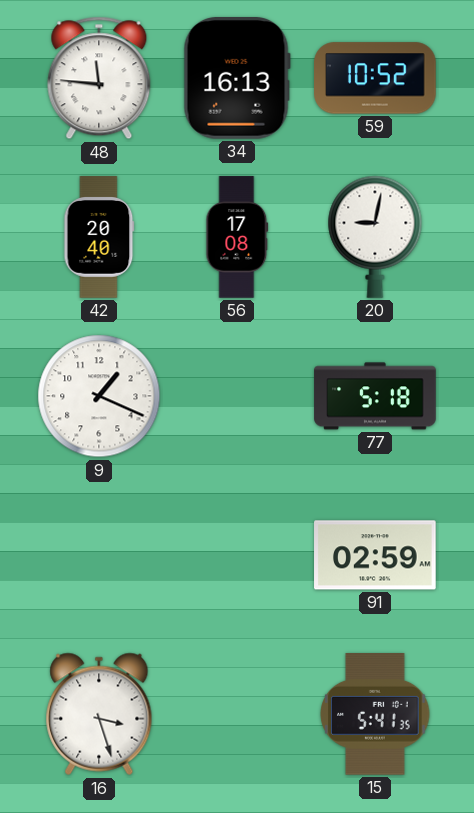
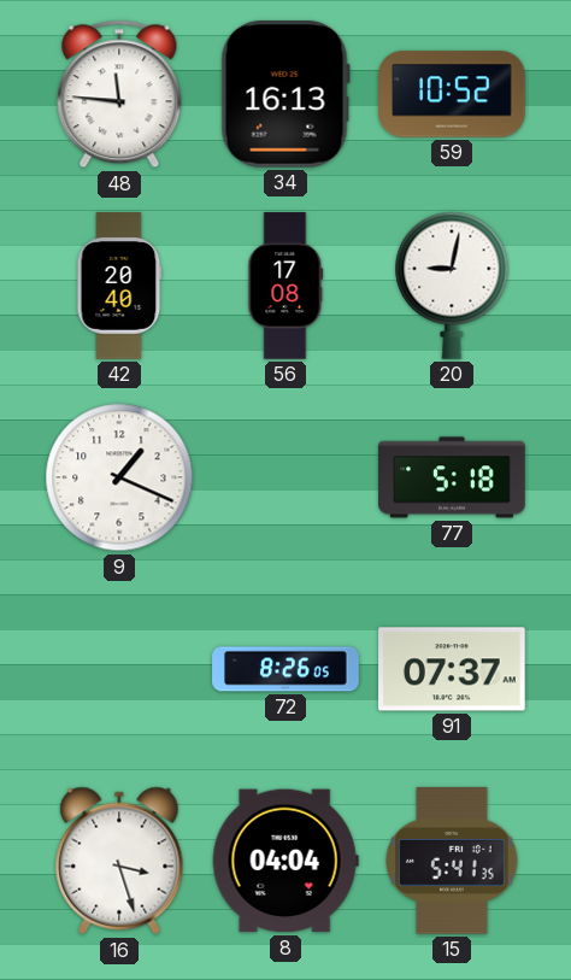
72: none -> 8:26 (285, 669)
91: 02:59 -> 07:37 (452, 669)
8: none -> 04:04 (285, 861)
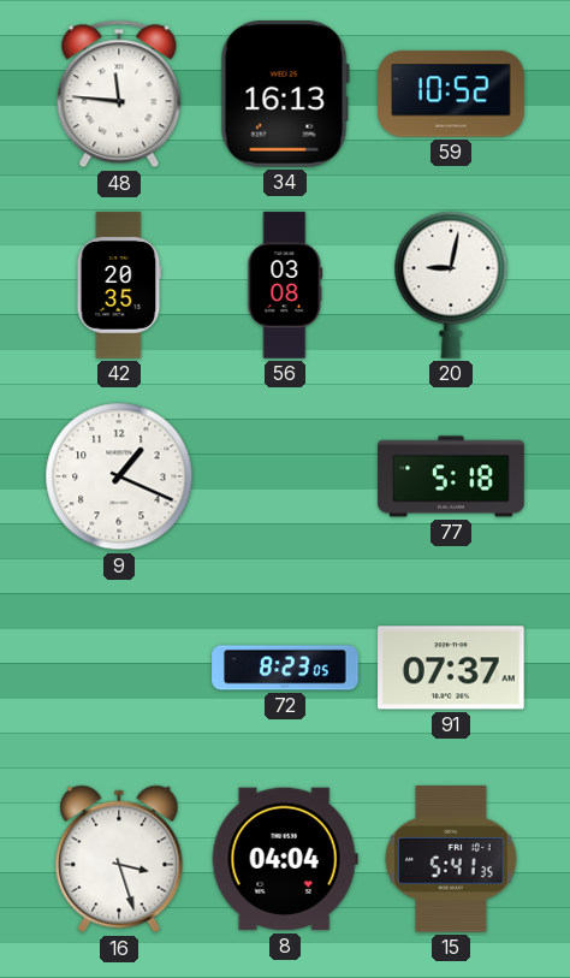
42: 20:40 -> 20:35 (119, 285)
56: 17:08 -> 03:08 (285, 285)
72: 8:26 -> 8:23 (285, 668)
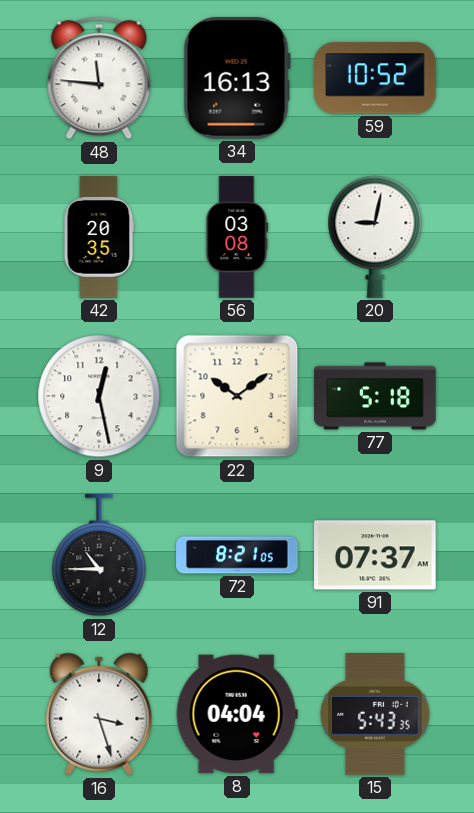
9: 1:19 -> 12:28 (99, 396)
22: none -> 10:09 (237, 396)
12: none -> 10:45 (99, 556)
72: 8:23 -> 8:21 (237, 555)
15: 5:41 -> 5:43 (375, 715)
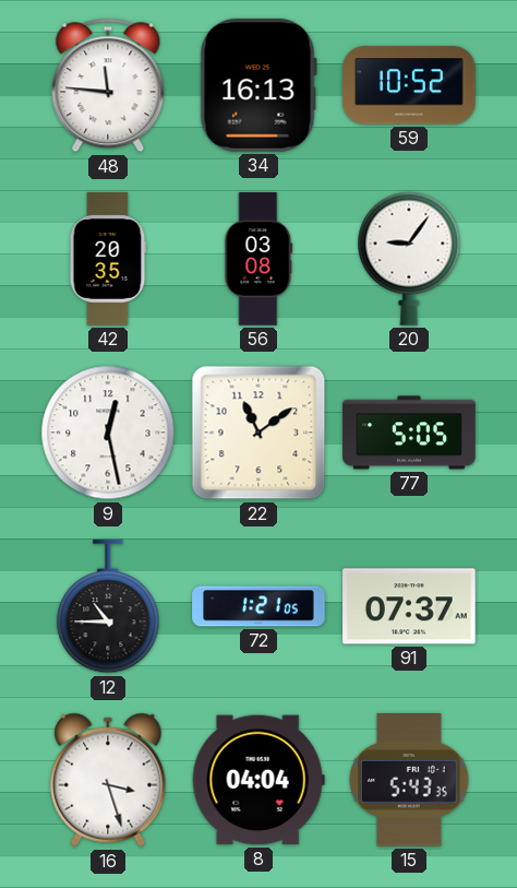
20: 9:02 -> 9:06 (409, 259)
22: 10:09 -> 11:09 (258, 433)
77: 5:18 -> 5:05 (409, 433)
72: 8:21 -> 1:21 (258, 606)
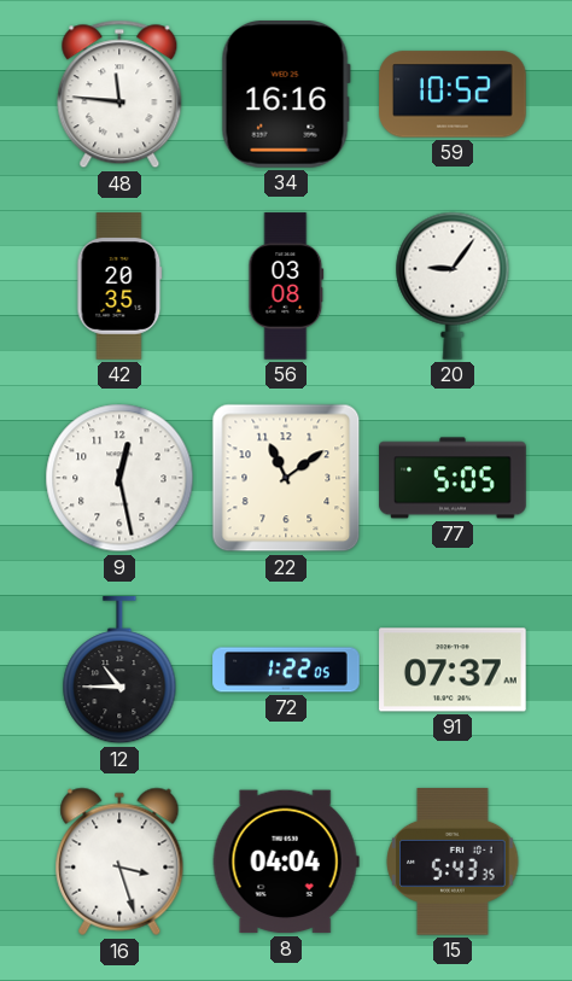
34: 16:13 -> 16:16 (286, 95)
72: 1:21 -> 1:22 (286, 670)
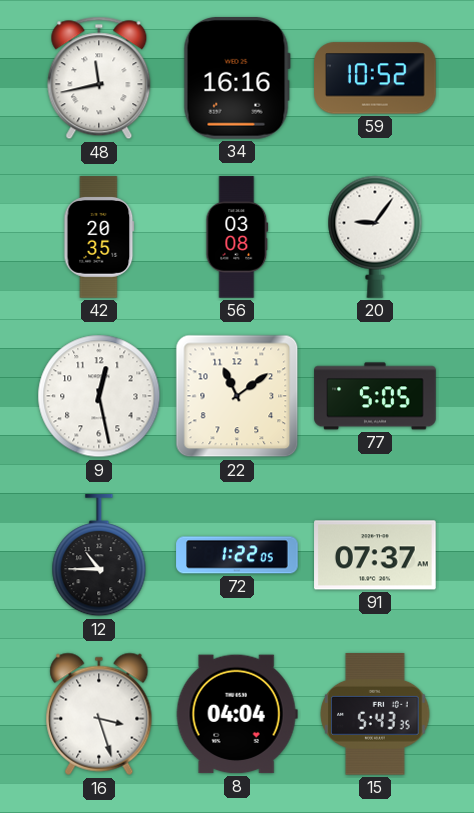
48: 11:46 -> 11:43 (99, 78)
